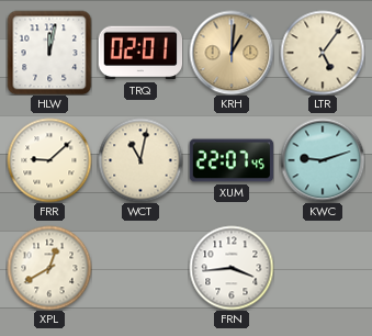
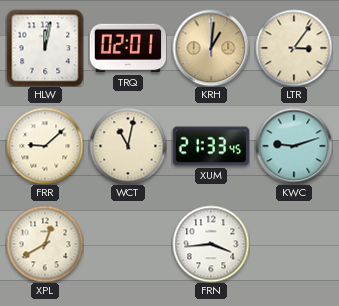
LTR: 5:06 -> 3:06 (294, 48)
XUM: 22:07 -> 21:33 (211, 146)
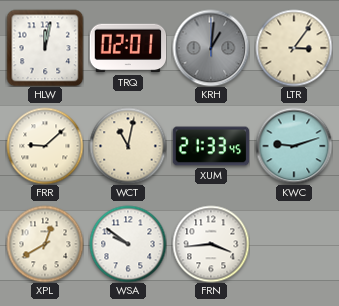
KRH dial: champagne -> grey (211, 48)
WSA: none -> 9:51 (128, 244)
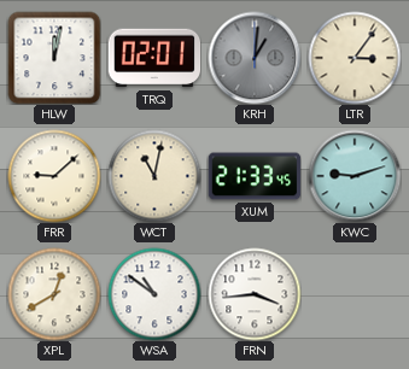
WSA: 9:51 -> 10:51 (154, 294)
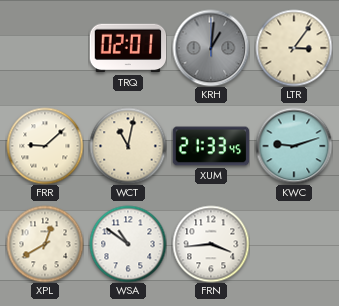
HLW: 12:02 -> none (54, 58)
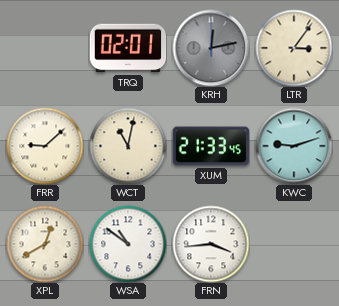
KRH: 1:01 -> 12:13 (211, 48)
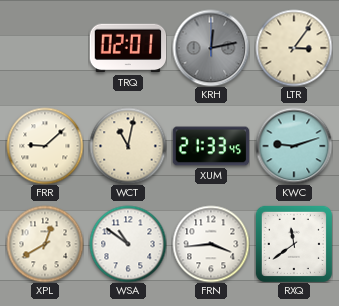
RXQ: none -> 11:39 (294, 244)
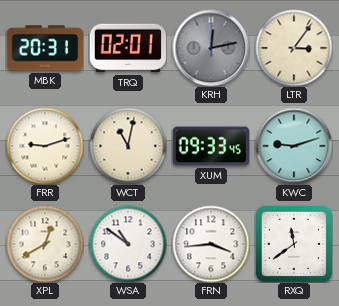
MBK: none -> 20:31 (45, 48)
FRR: 9:08 -> 9:12 (45, 146)
XUM: 21:33 -> 09:33 (211, 146)
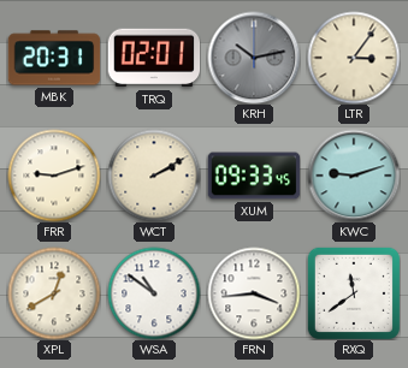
KRH: 12:13 -> 10:13 (254, 58)
WCT: 11:02 -> 2:10 (154, 176)
